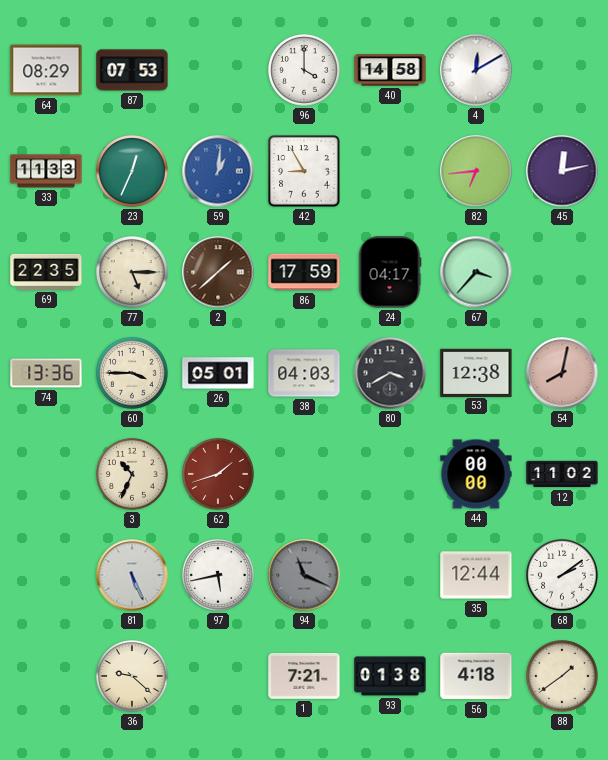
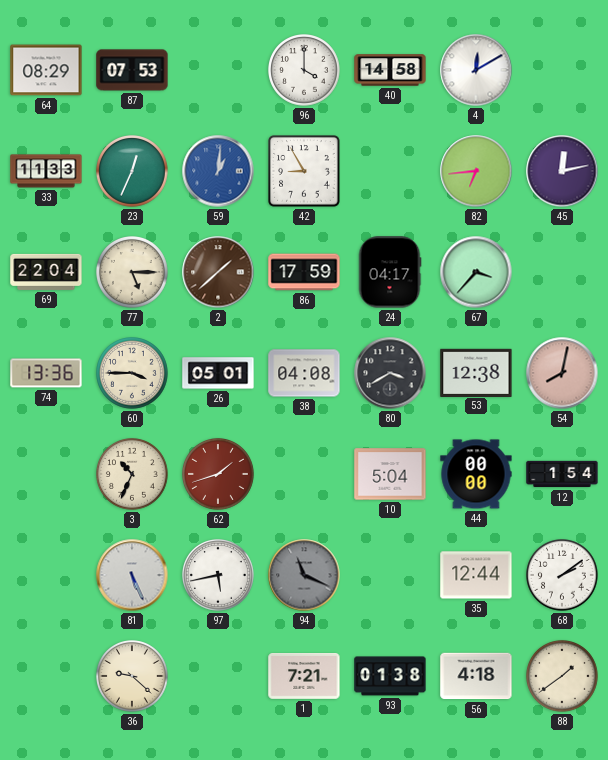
69: 22:35 -> 22:04 (46, 272)
38: 04:03 -> 04:08 (304, 373)
10: none -> 5:04 (390, 474)
12: 11:02 -> 1:54 (562, 474)
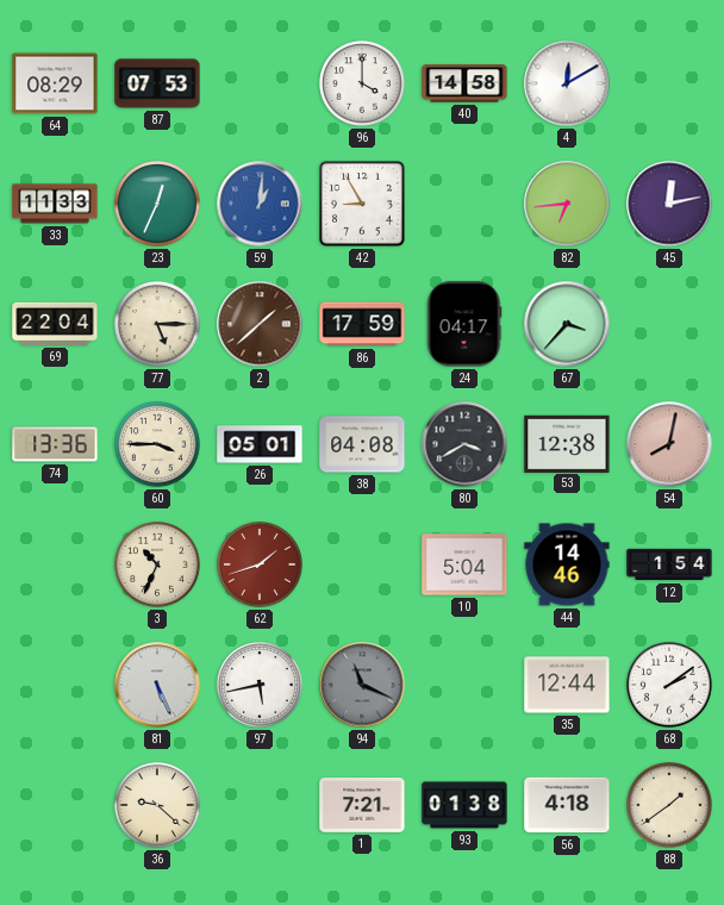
44: 00:00 -> 14:46 (567, 564)
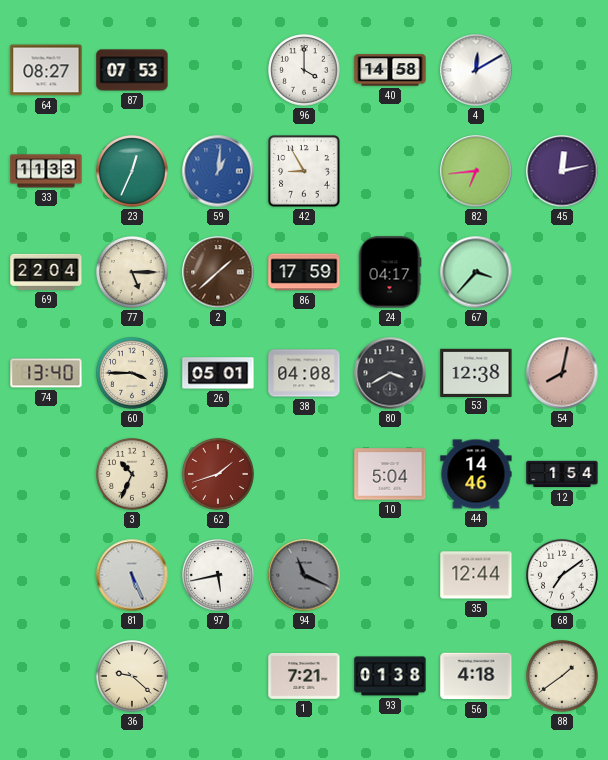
64: 08:29 -> 08:27 (46, 70)
74: 13:36 -> 13:40 (46, 373)
68: 2:09 -> 7:09 (563, 576)
